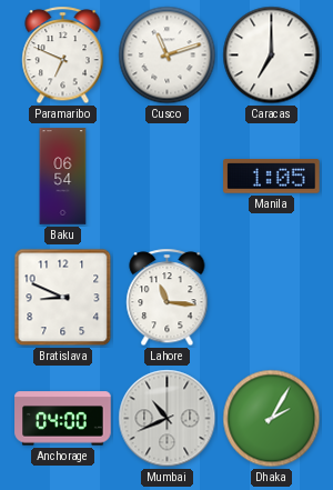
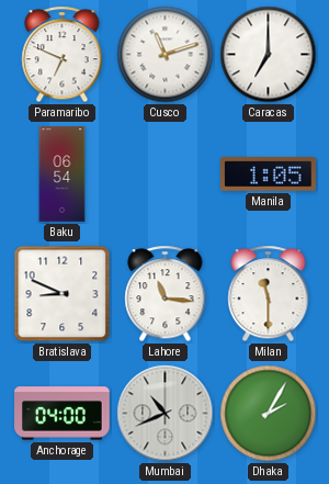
Milan: none -> 11:30 (269, 294)
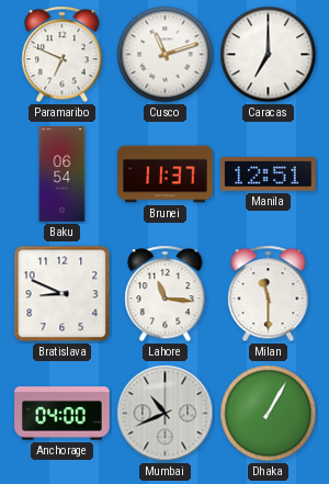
Brunei: none -> 11:37 (166, 175)
Manila: 1:05 -> 12:51 (269, 175)
Dhaka: 2:05 -> 1:05 (269, 414)
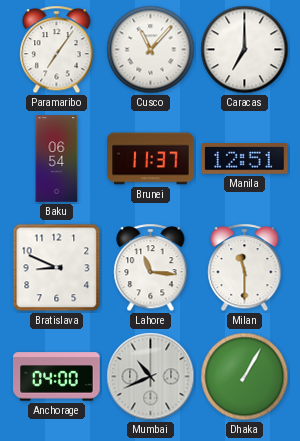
Paramaribo: 6:49 -> 7:06 (57, 50)
Cusco: 11:12 -> 11:07 (151, 50)
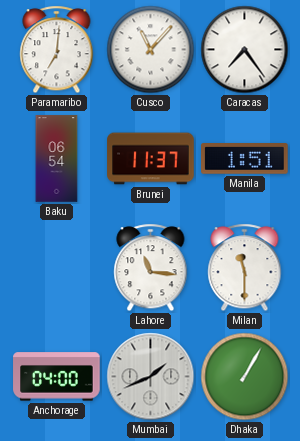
Paramaribo: 7:06 -> 7:01 (57, 50)
Caracas: 7:00 -> 7:24 (245, 50)
Manila: 12:51 -> 1:51 (245, 159)
Bratislava: 8:49 -> none (57, 268)
Mumbai: 10:41 -> 1:41 (151, 377)
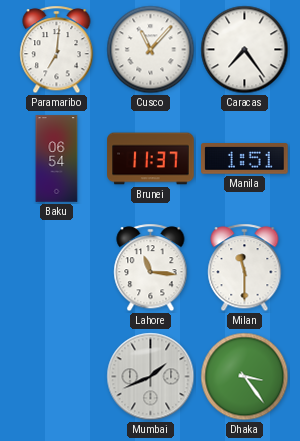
Anchorage: 04:00 -> none (57, 377)
Dhaka: 1:05 -> 3:24 (245, 377)
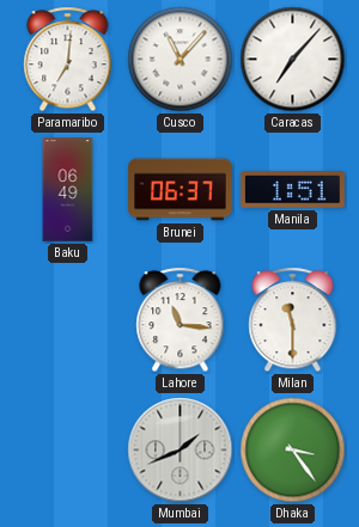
Caracas: 7:24 -> 7:07 (293, 60)
Baku: 06:54 -> 06:49 (68, 190)
Brunei: 11:37 -> 06:37 (181, 190)
